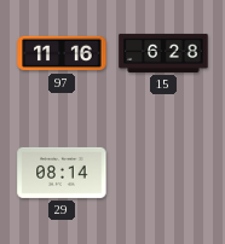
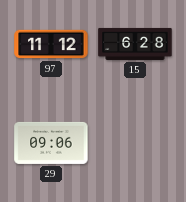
97: 11:16 -> 11:12 (51, 44)
29: 08:14 -> 09:06 (51, 143)
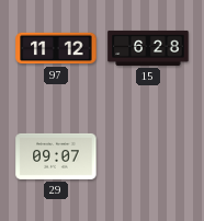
29: 09:06 -> 09:07 (56, 156)
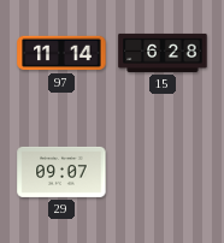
97: 11:12 -> 11:14 (61, 53)
